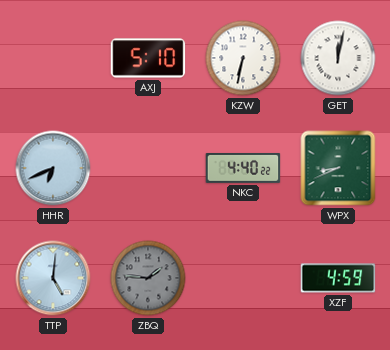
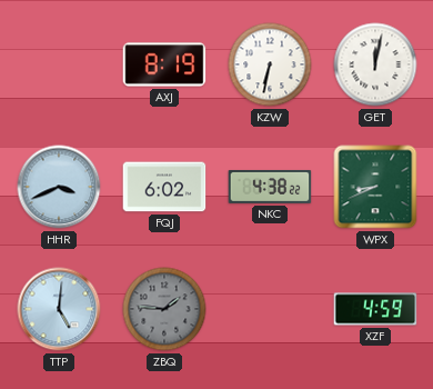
AXJ: 5:10 -> 8:19 (164, 64)
HHR: 6:41 -> 3:41 (59, 187)
FQJ: none -> 6:02 (164, 187)
NKC: 4:40 -> 4:38 (270, 187)
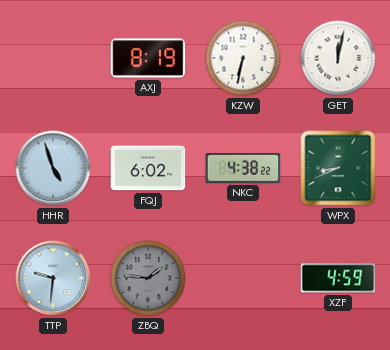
HHR: 3:41 -> 4:57 (53, 168)
TTP: 5:01 -> 9:31 (53, 278)
